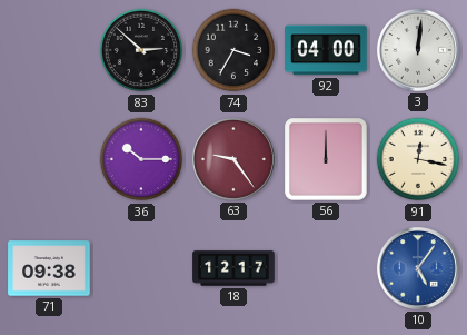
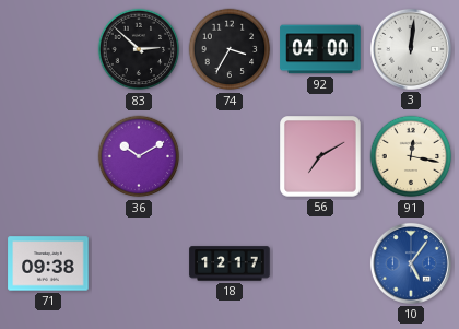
36: 10:15 -> 10:10 (139, 156)
63: 9:24 -> none (233, 159)
56: 12:00 -> 7:10 (321, 157)
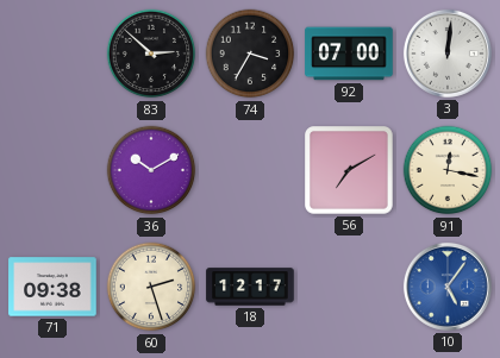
92: 04:00 -> 07:00 (349, 54)
60: none -> 2:27 (151, 287)
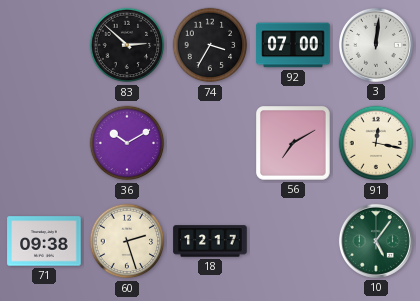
10 dial: blue -> green (376, 241)
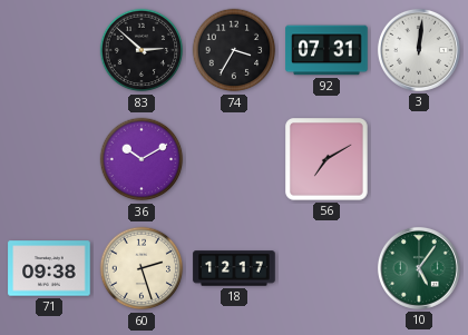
92: 07:00 -> 07:31 (326, 50)
91: 12:17 -> none (376, 143)
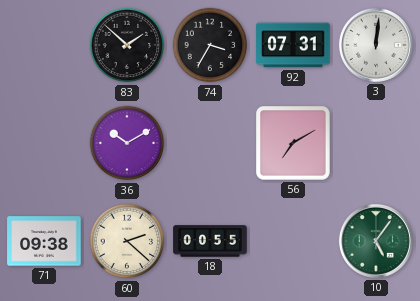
83: 2:52 -> 1:52 (127, 45)
60: 2:27 -> 2:22 (127, 241)
18: 12:17 -> 00:55 (210, 241)
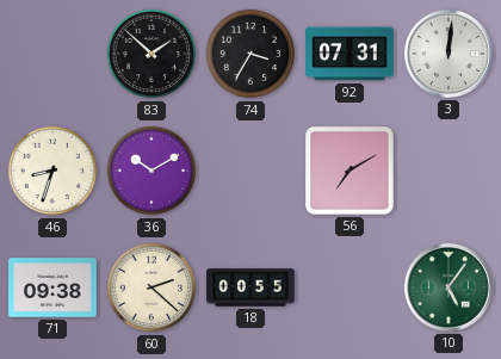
46: none -> 8:33 (52, 171)
